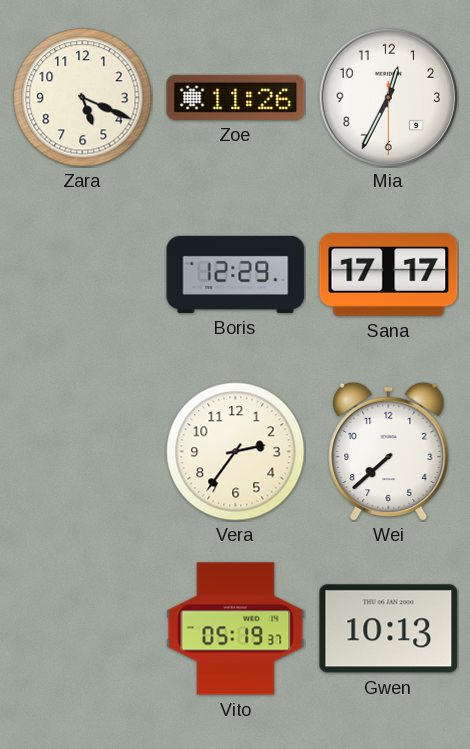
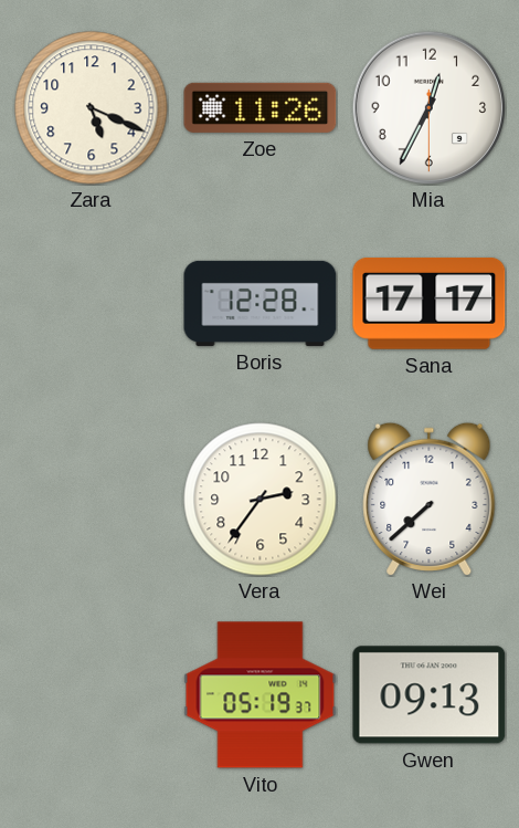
Boris: 12:29 -> 12:28 (261, 303)
Gwen: 10:13 -> 09:13 (430, 695)
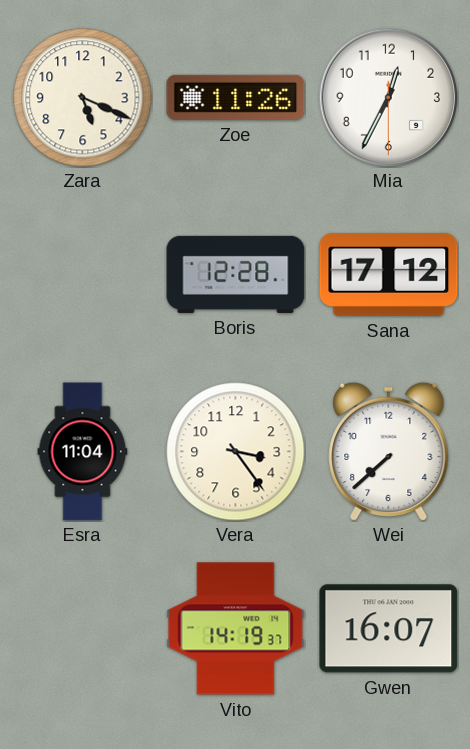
Sana: 17:17 -> 17:12 (389, 274)
Esra: none -> 11:04 (83, 452)
Vera: 2:36 -> 3:24 (236, 452)
Vito: 05:19 -> 14:19 (236, 629)
Gwen: 09:13 -> 16:07 (389, 629)
